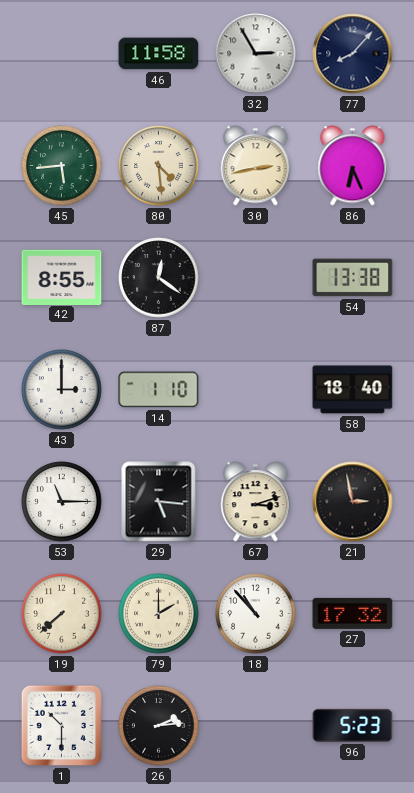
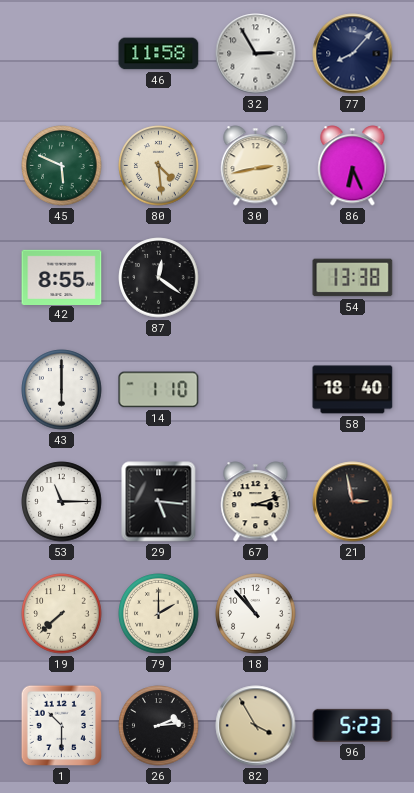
45: 5:44 -> 5:49 (62, 166)
43: 3:00 -> 6:00 (62, 390)
27: 17:32 -> none (353, 613)
82: none -> 3:55 (256, 726)
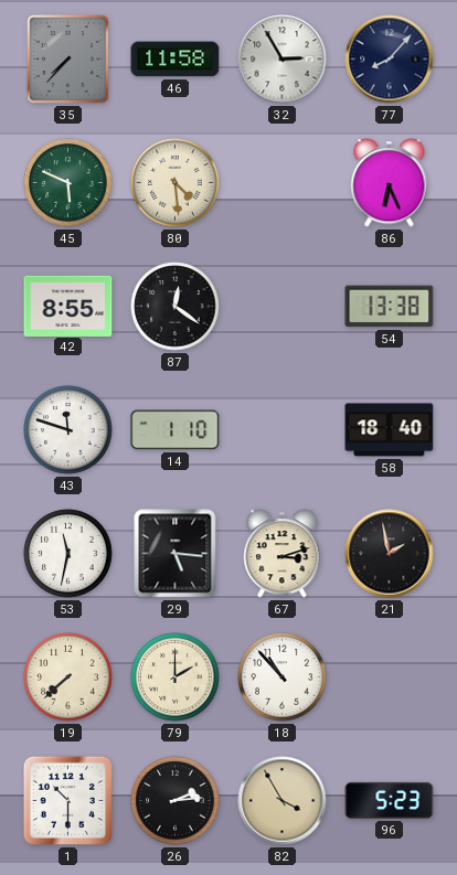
35: none -> 7:37 (68, 60)
30: 2:43 -> none (256, 166)
43: 6:00 -> 11:48 (68, 430)
53: 11:15 -> 11:32 (68, 554)
21: 2:58 -> 1:58 (390, 554)
